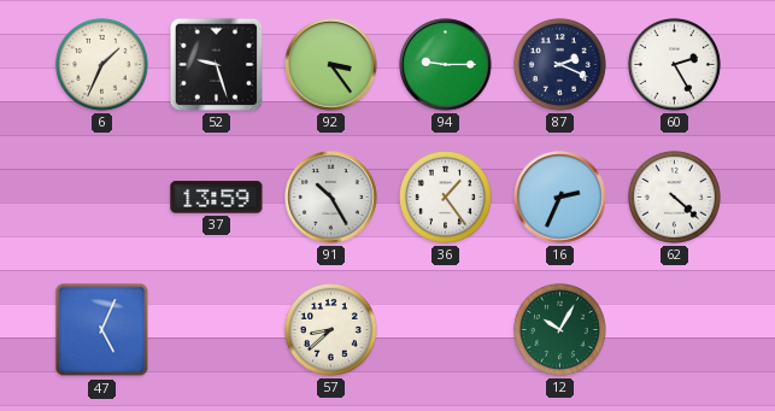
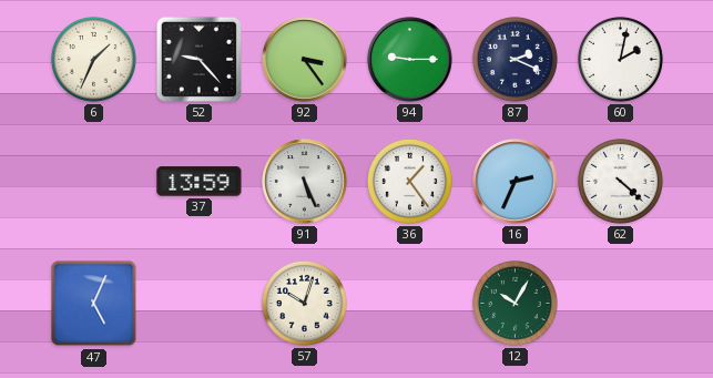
52: 9:27 -> 9:23 (198, 59)
60: 2:25 -> 2:02 (620, 59)
91: 10:25 -> 5:26 (305, 182)
57: 8:38 -> 10:03 (304, 303)
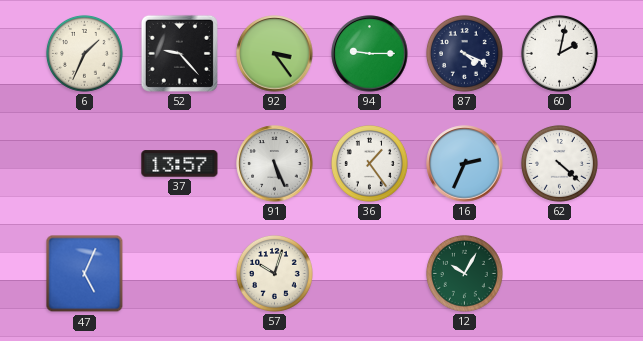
87: 2:19 -> 4:19 (464, 53)
37: 13:59 -> 13:57 (180, 164)
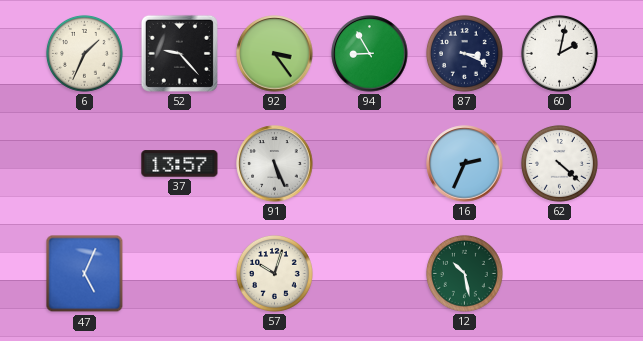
94: 9:15 -> 8:55 (370, 54)
87: 4:19 -> 3:19 (464, 53)
36: 1:24 -> none (369, 163)
12: 10:05 -> 10:28 (464, 273)
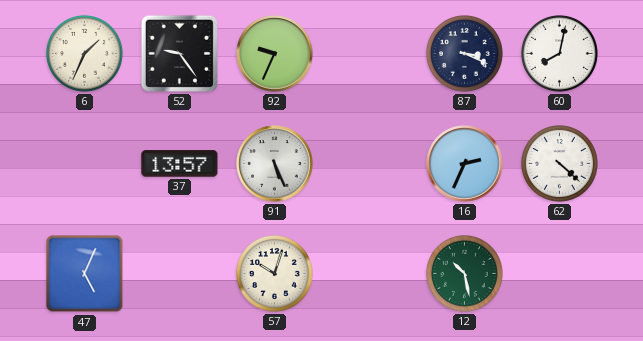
52: 9:23 -> 9:24 (179, 53)
92: 3:24 -> 9:34 (275, 54)
94: 8:55 -> none (370, 54)
60: 2:02 -> 8:02 (559, 53)
